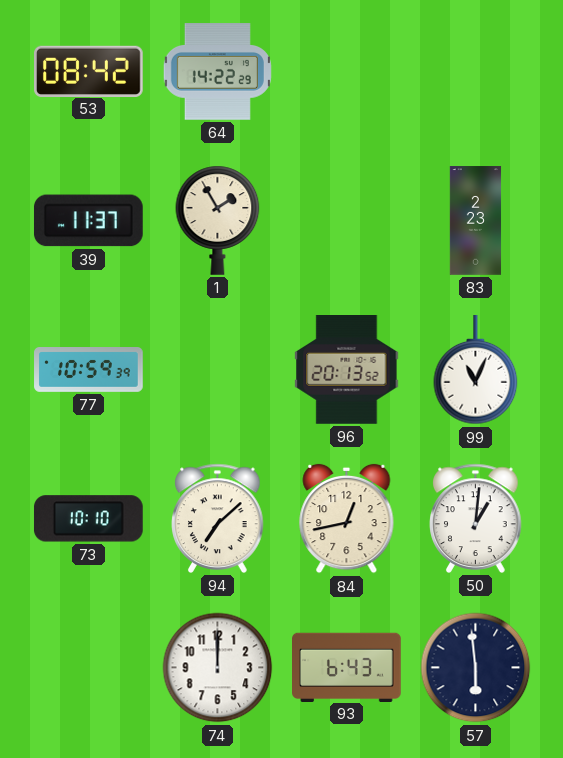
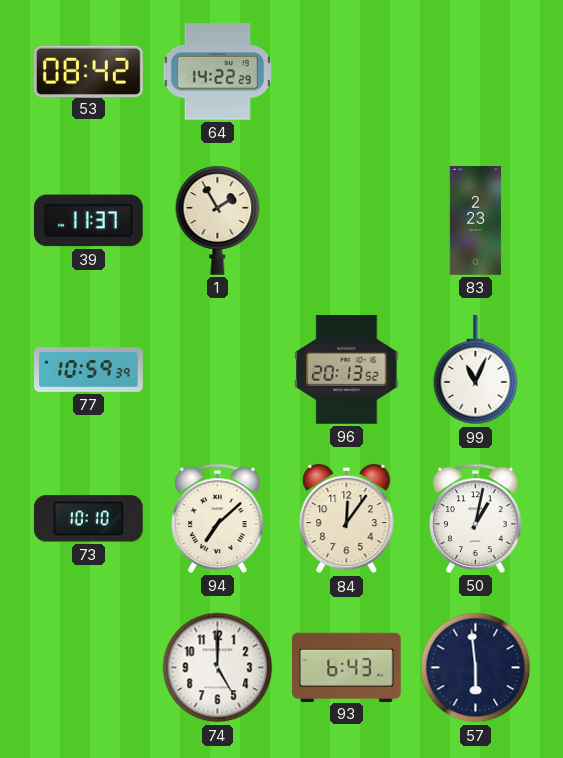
84: 12:43 -> 12:06 (347, 519)
50: 1:01 -> 1:02 (476, 518)
74: 12:00 -> 5:00 (218, 668)
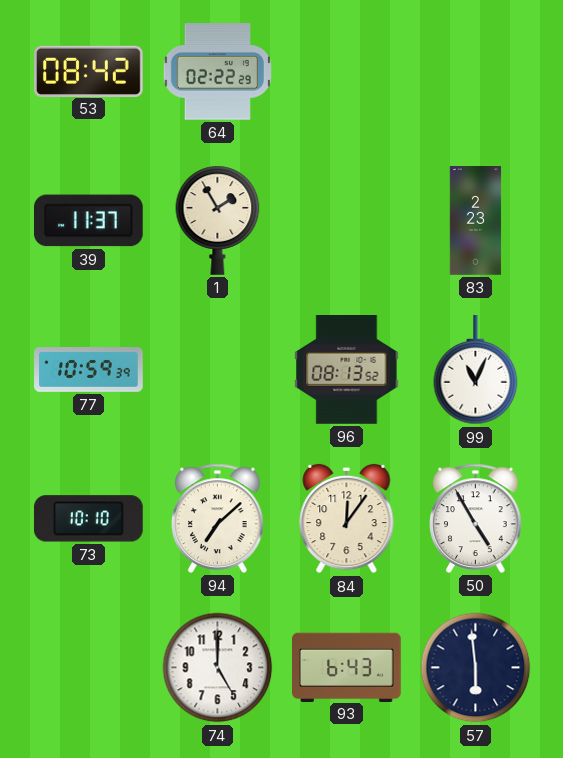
64: 14:22 -> 02:22 (217, 72)
96: 20:13 -> 08:13 (347, 370)
50: 1:02 -> 4:55 (476, 518)
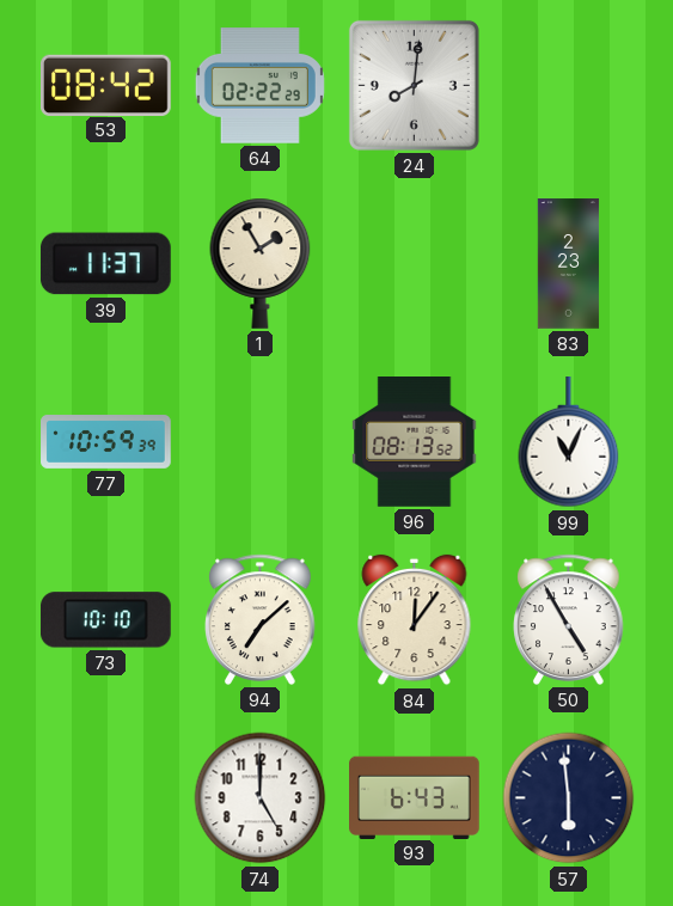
24: none -> 8:01 (414, 85)
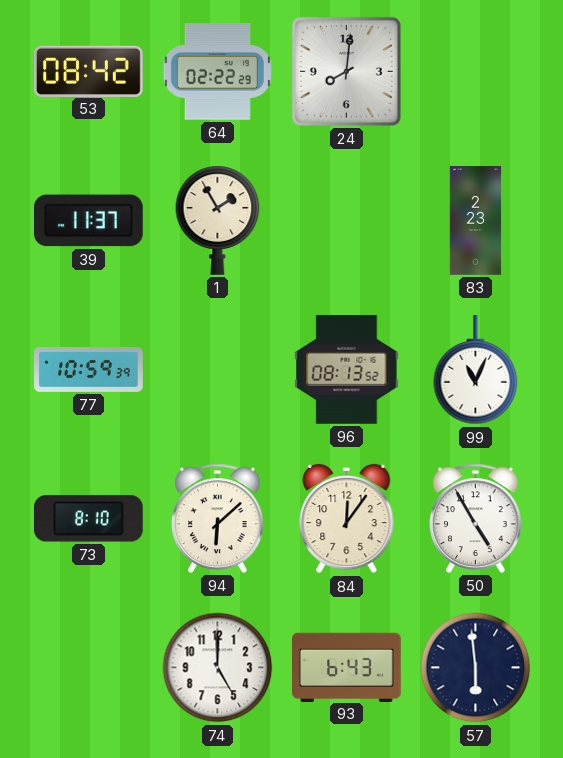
73: 10:10 -> 8:10 (88, 519)
94: 7:08 -> 6:08 (218, 518)
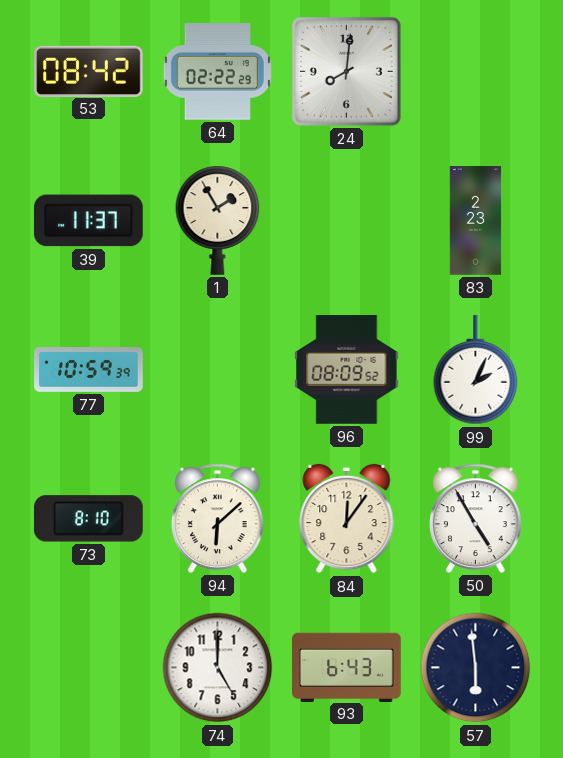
96: 08:13 -> 08:09 (347, 370)
99: 11:04 -> 2:04 (476, 371)
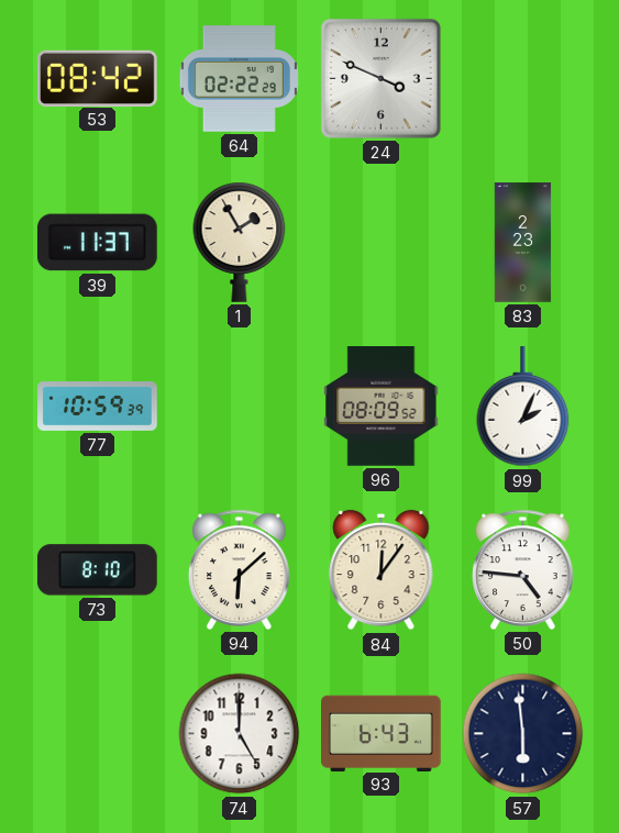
24: 8:01 -> 3:49 (380, 78)
50: 4:55 -> 4:46 (523, 569)
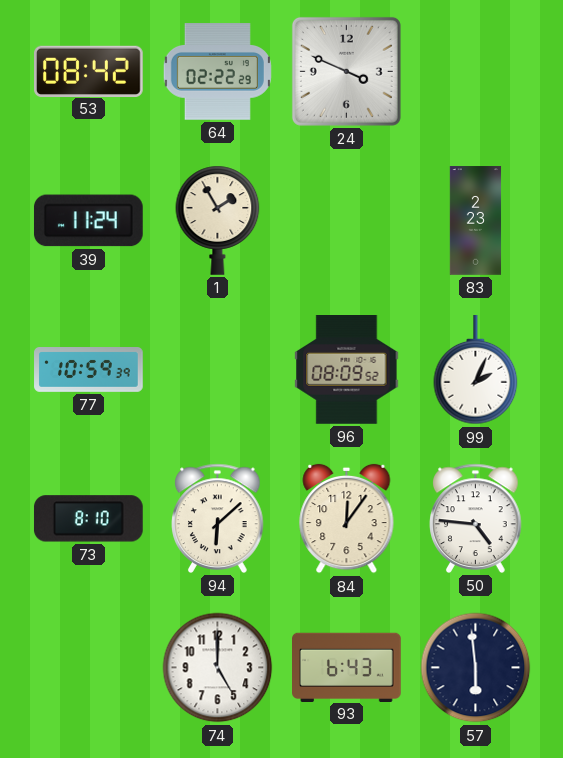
39: 11:37 -> 11:24 (88, 221)
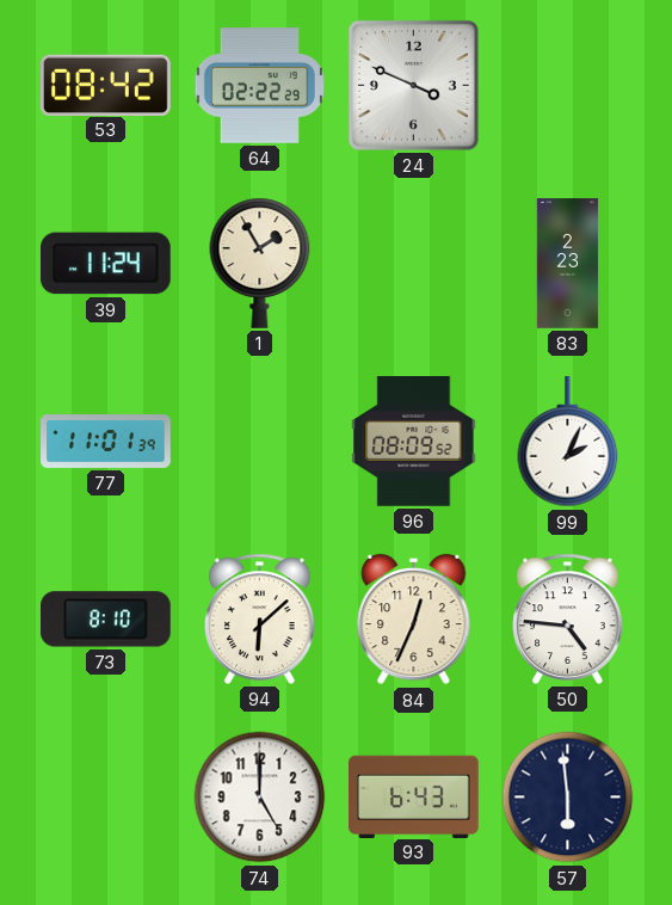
77: 10:59 -> 11:01 (106, 442)
84: 12:06 -> 12:34 (414, 620)
